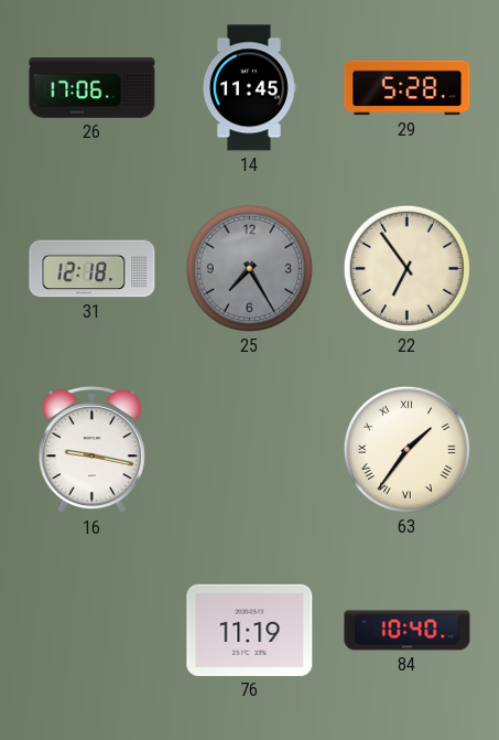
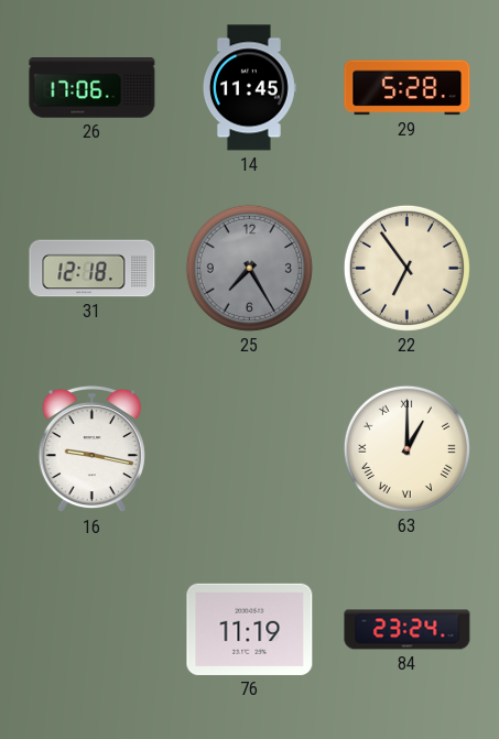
63: 1:36 -> 1:00 (406, 448)
84: 10:40 -> 23:24 (408, 630)
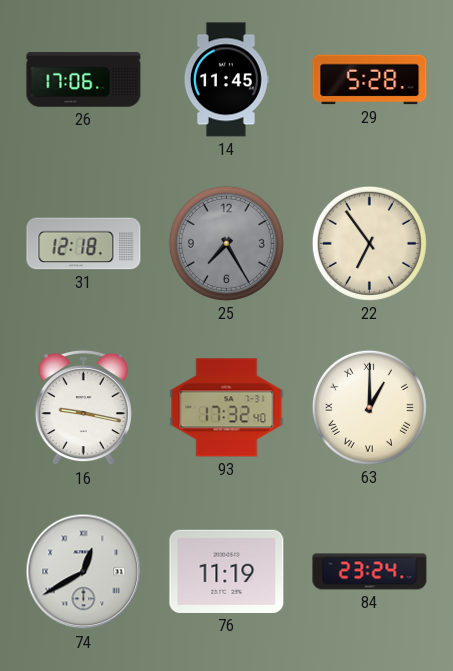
93: none -> 17:32 (227, 408)
74: none -> 12:40 (84, 572)
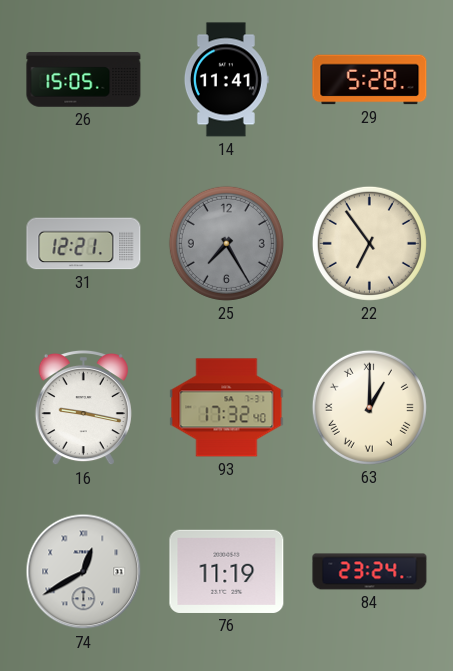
26: 17:06 -> 15:05 (84, 80)
14: 11:45 -> 11:41 (226, 80)
31: 12:18 -> 12:21 (84, 244)
